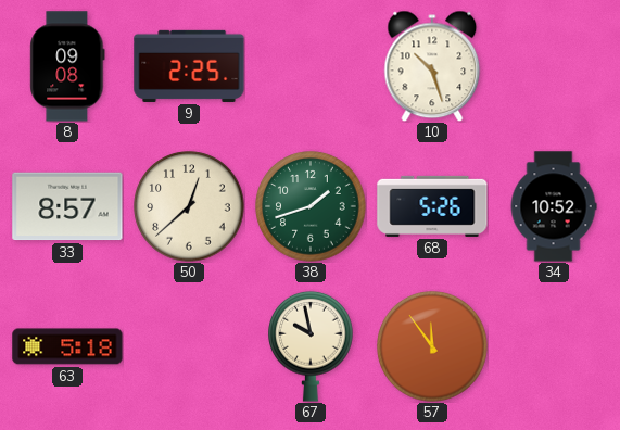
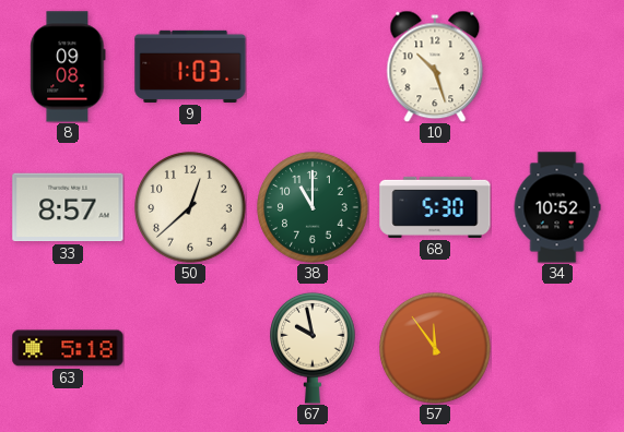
9: 2:25 -> 1:03 (190, 67)
38: 1:42 -> 11:00 (313, 207)
68: 5:26 -> 5:30 (435, 207)
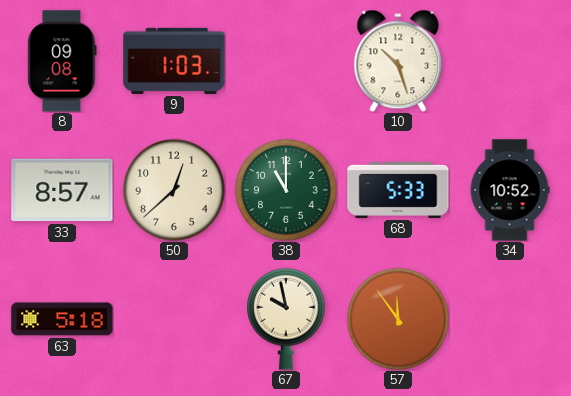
68: 5:30 -> 5:33 (398, 190)
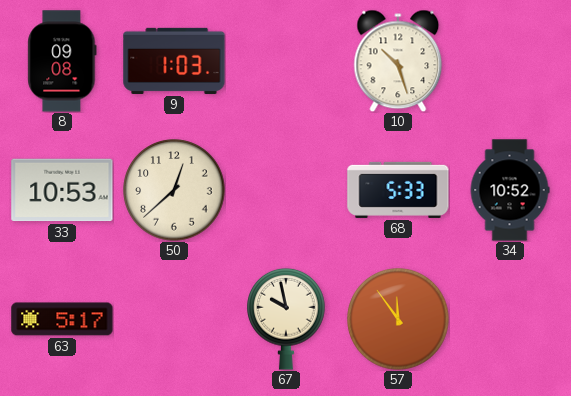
33: 8:57 -> 10:53 (62, 190)
38: 11:00 -> none (286, 190)
63: 5:18 -> 5:17 (62, 319)
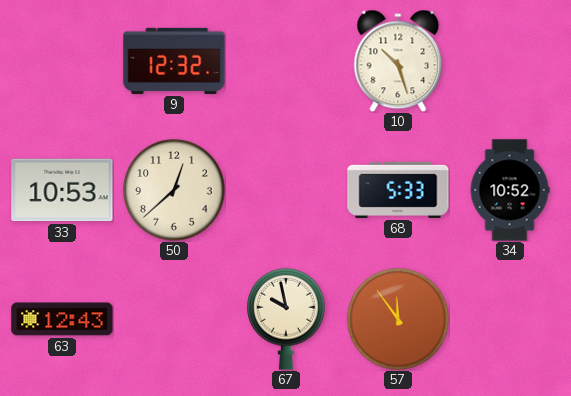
8: 09:08 -> none (62, 61)
9: 1:03 -> 12:32 (174, 61)
63: 5:17 -> 12:43 (62, 319)
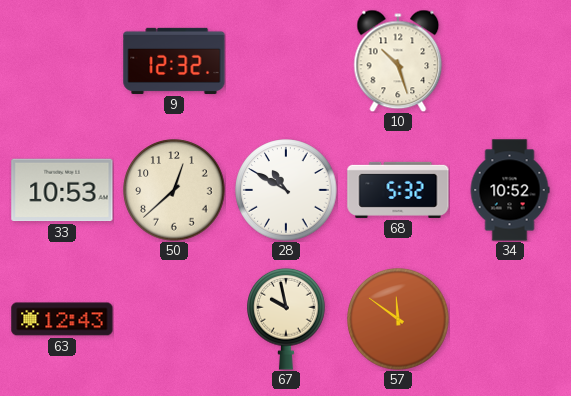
28: none -> 10:50 (286, 190)
68: 5:33 -> 5:32 (398, 190)
57: 11:54 -> 11:51 (398, 319)
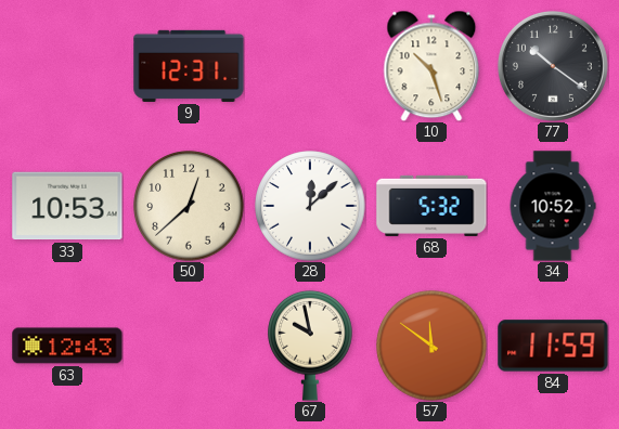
9: 12:32 -> 12:31 (189, 66)
77: none -> 10:21 (553, 66)
28: 10:50 -> 12:08 (310, 206)
84: none -> 11:59 (553, 346)
